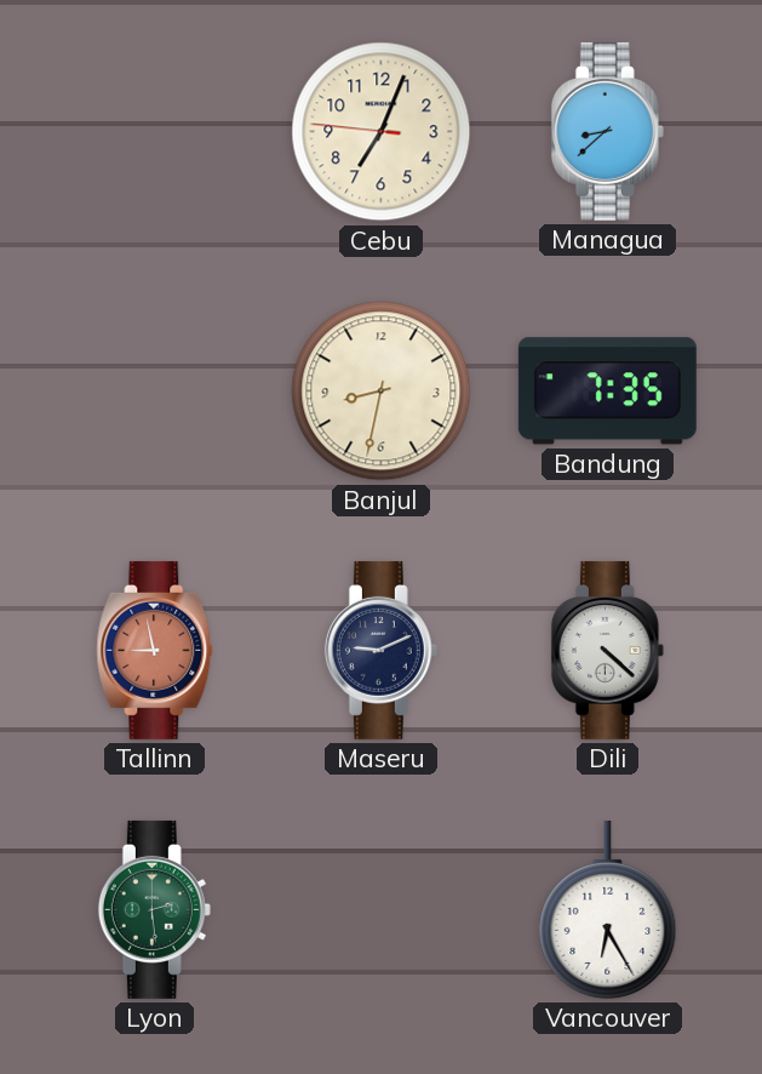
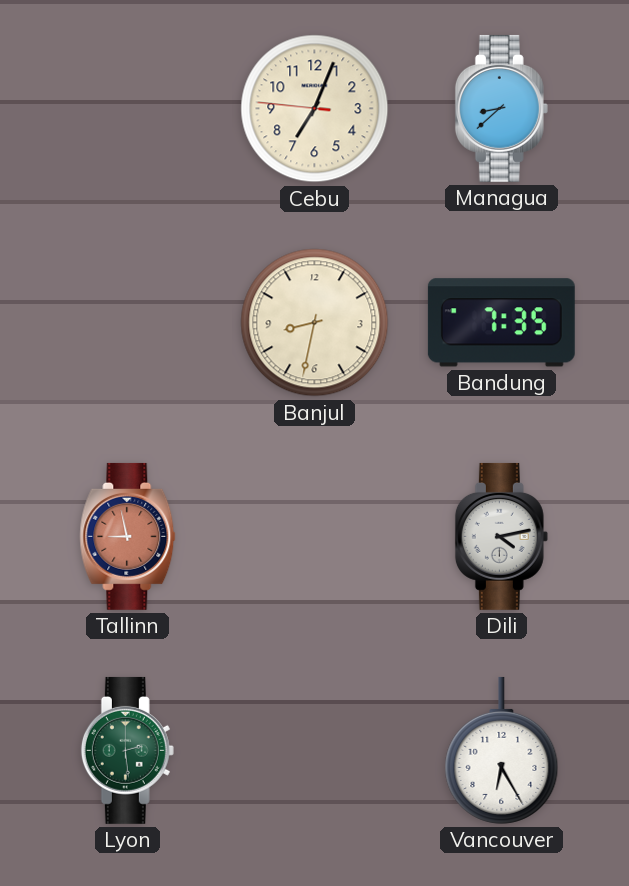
Maseru: 9:11 -> none (380, 650)
Dili: 4:22 -> 4:13 (501, 536)
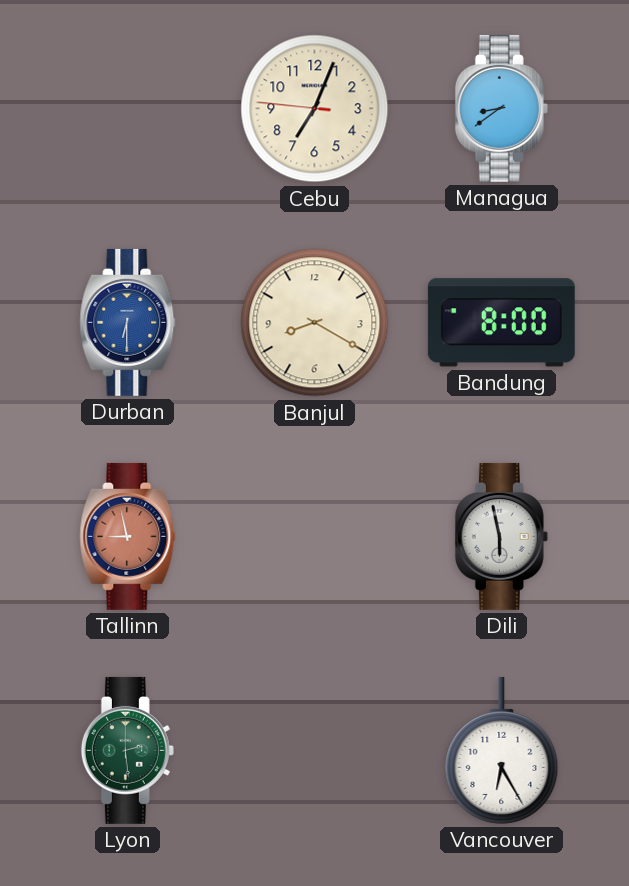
Managua: 8:38 -> 8:39 (501, 108)
Durban: none -> 6:30 (128, 322)
Banjul: 8:32 -> 8:20 (315, 323)
Bandung: 7:35 -> 8:00 (501, 323)
Dili: 4:13 -> 5:58 (501, 536)
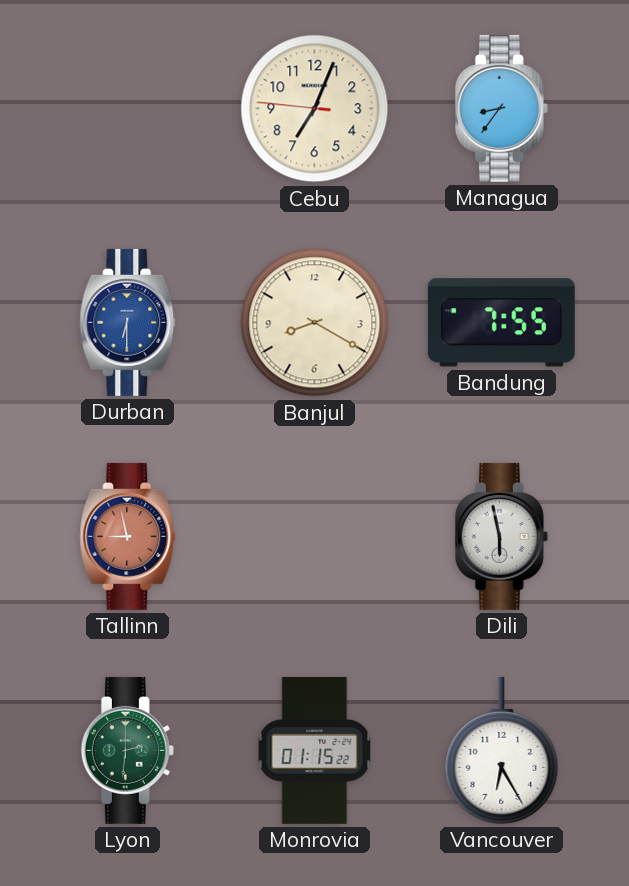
Managua: 8:39 -> 8:36 (501, 108)
Bandung: 8:00 -> 7:55 (501, 323)
Lyon: 2:29 -> 2:31 (127, 750)
Monrovia: none -> 01:15 (315, 750)
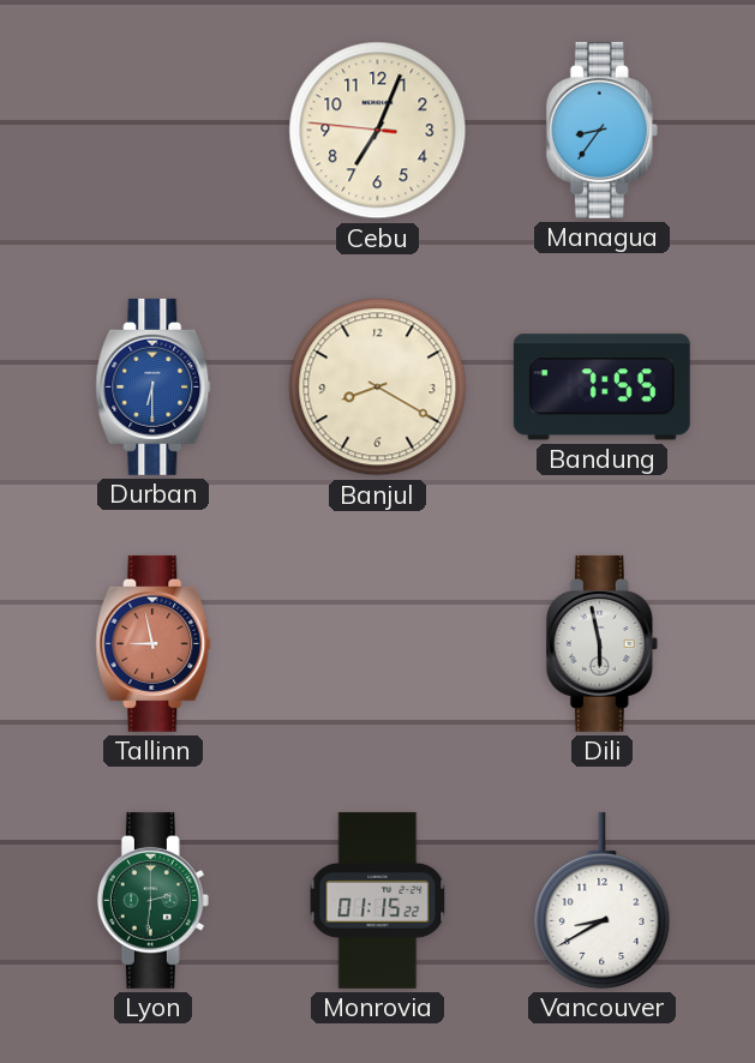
Vancouver: 6:25 -> 8:40 (603, 900)
